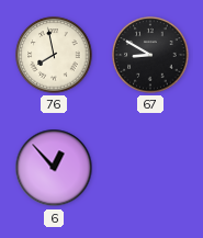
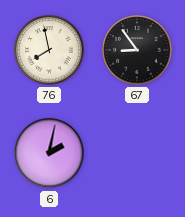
67: 8:50 -> 8:54 (137, 50)
6: 12:53 -> 2:02 (49, 153)
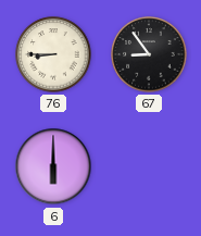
76: 7:58 -> 8:45 (53, 54)
6: 2:02 -> 6:00 (53, 166)
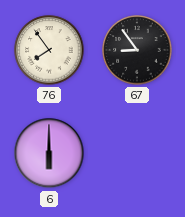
76: 8:45 -> 7:54 (49, 50)
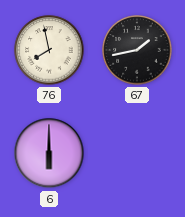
76: 7:54 -> 7:58 (49, 50)
67: 8:54 -> 1:43 (137, 50)
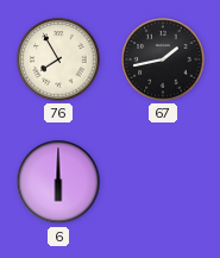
76: 7:58 -> 7:55 (58, 59)
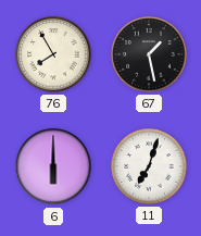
67: 1:43 -> 1:28 (149, 54)
11: none -> 7:03 (149, 166)
